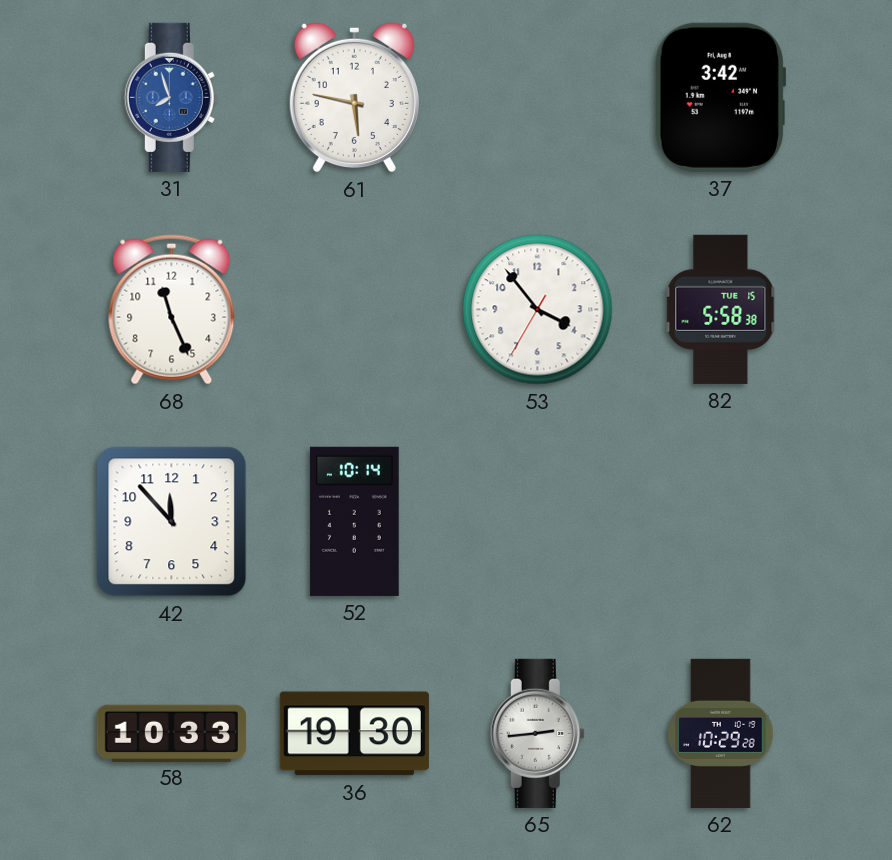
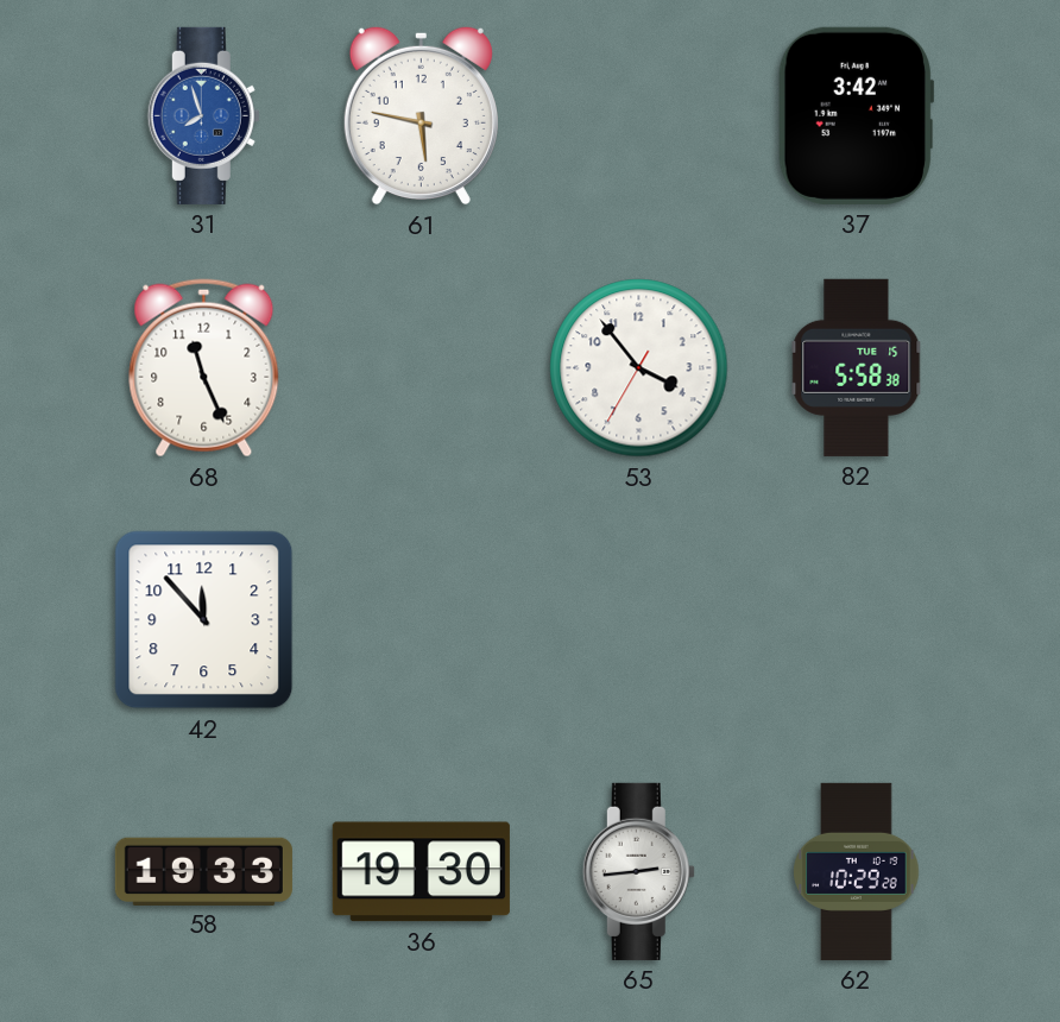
52: 10:14 -> none (354, 521)
58: 10:33 -> 19:33 (203, 871)
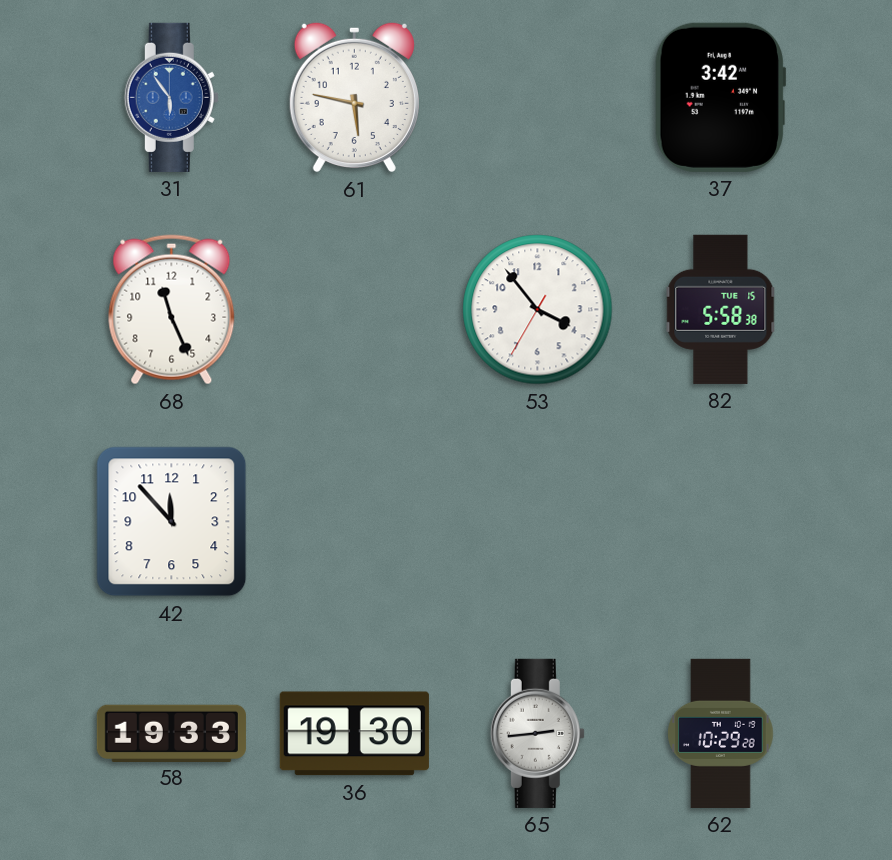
31: 7:57 -> 5:54 (171, 97)
